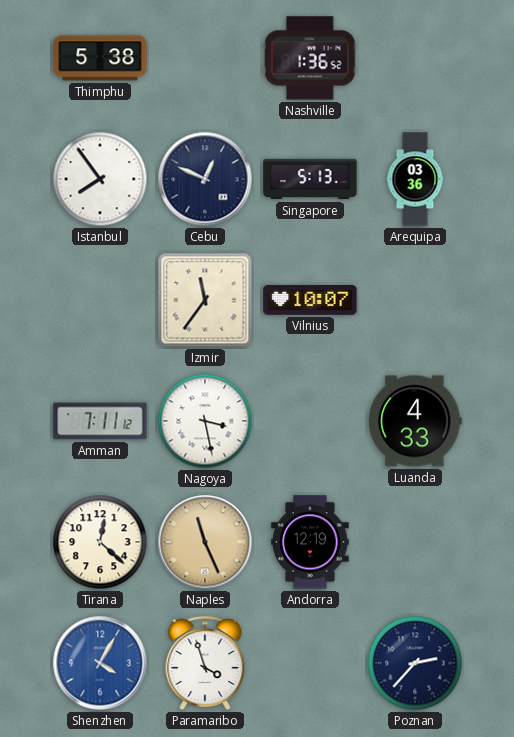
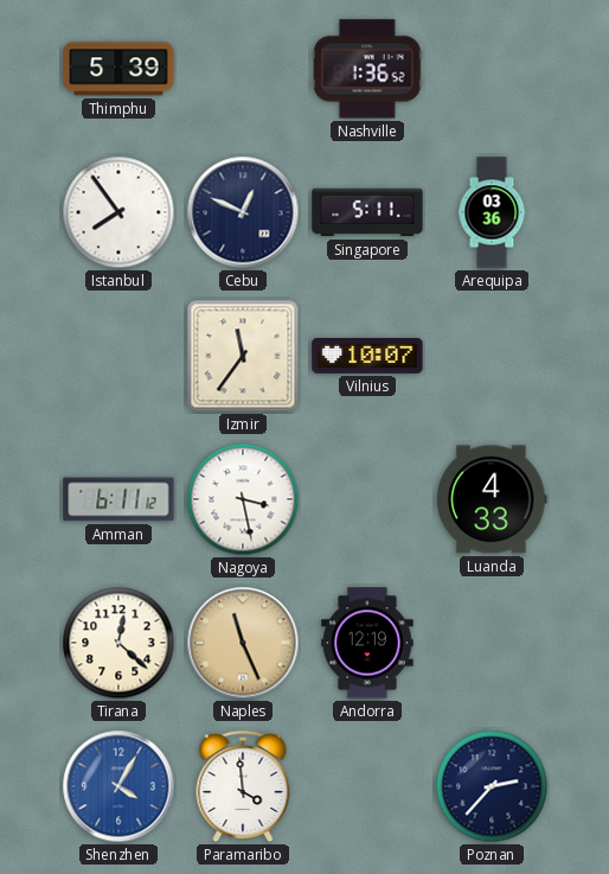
Thimphu: 5:38 -> 5:39 (118, 69)
Singapore: 5:13 -> 5:11 (367, 212)
Amman: 7:11 -> 6:11 (118, 499)
Paramaribo: 3:57 -> 3:59 (243, 787)
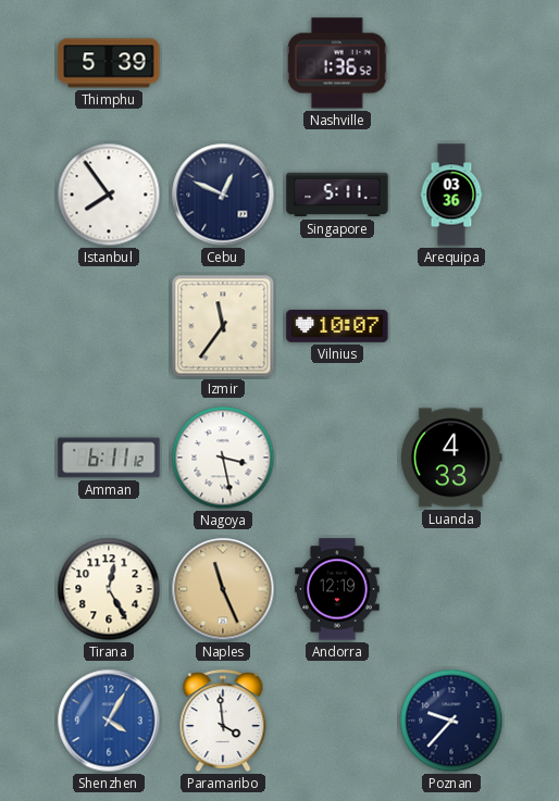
Tirana: 12:22 -> 12:25 (109, 589)
Poznan: 2:37 -> 9:37 (451, 721)
